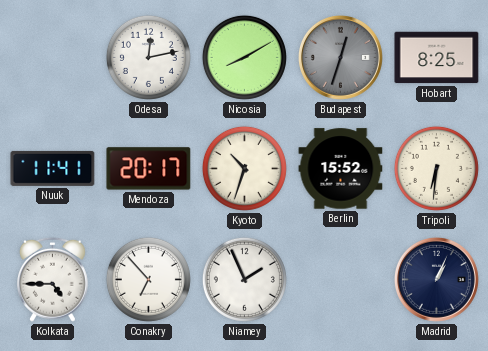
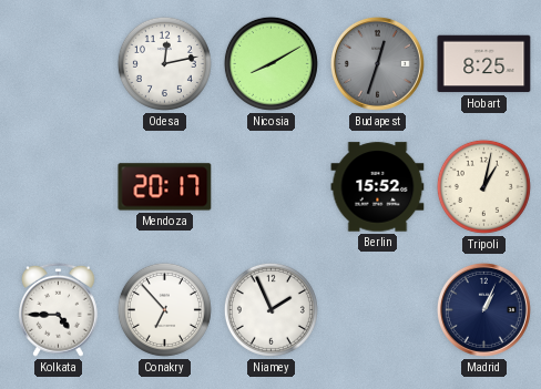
Nuuk: 11:41 -> none (53, 168)
Kyoto: 10:33 -> none (244, 168)
Tripoli: 6:31 -> 1:02 (483, 186)
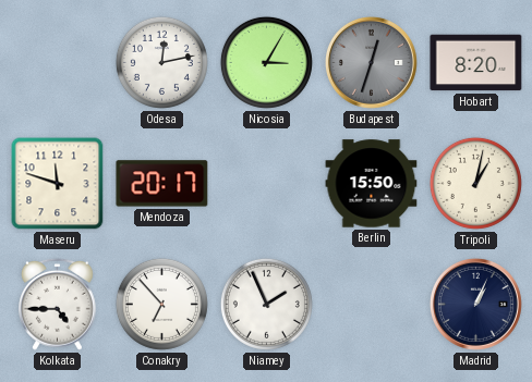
Nicosia: 8:10 -> 3:05 (266, 62)
Hobart: 8:25 -> 8:20 (476, 63)
Maseru: none -> 11:48 (58, 184)
Berlin: 15:52 -> 15:50 (372, 184)
